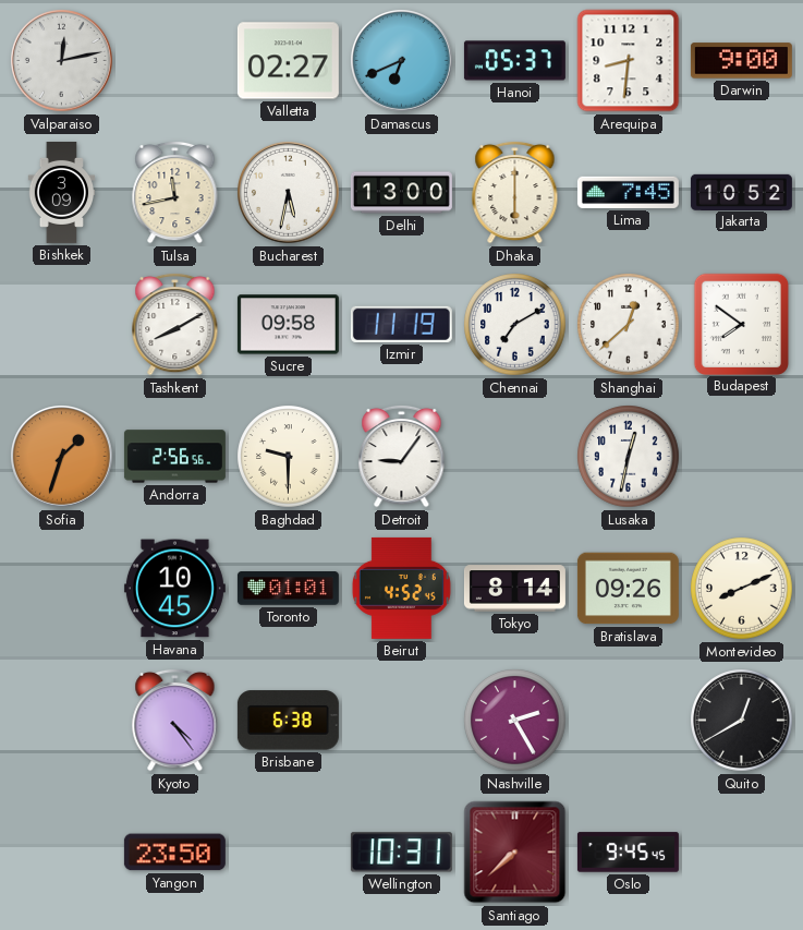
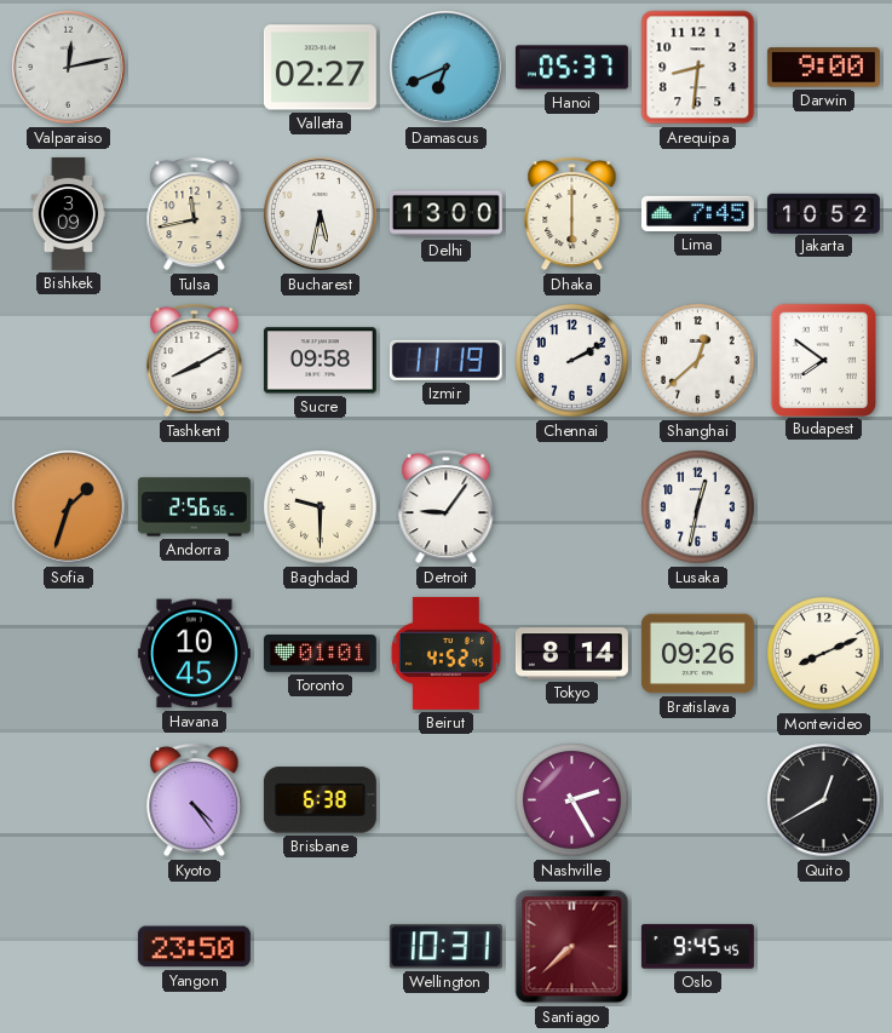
Chennai: 7:10 -> 2:10 (572, 361)
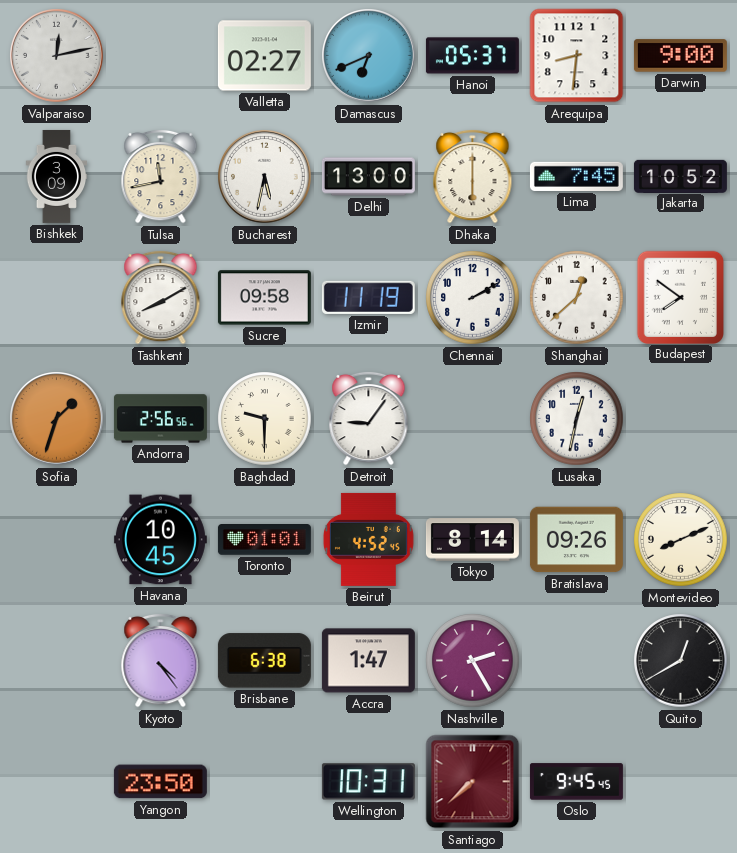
Accra: none -> 1:47 (368, 661)
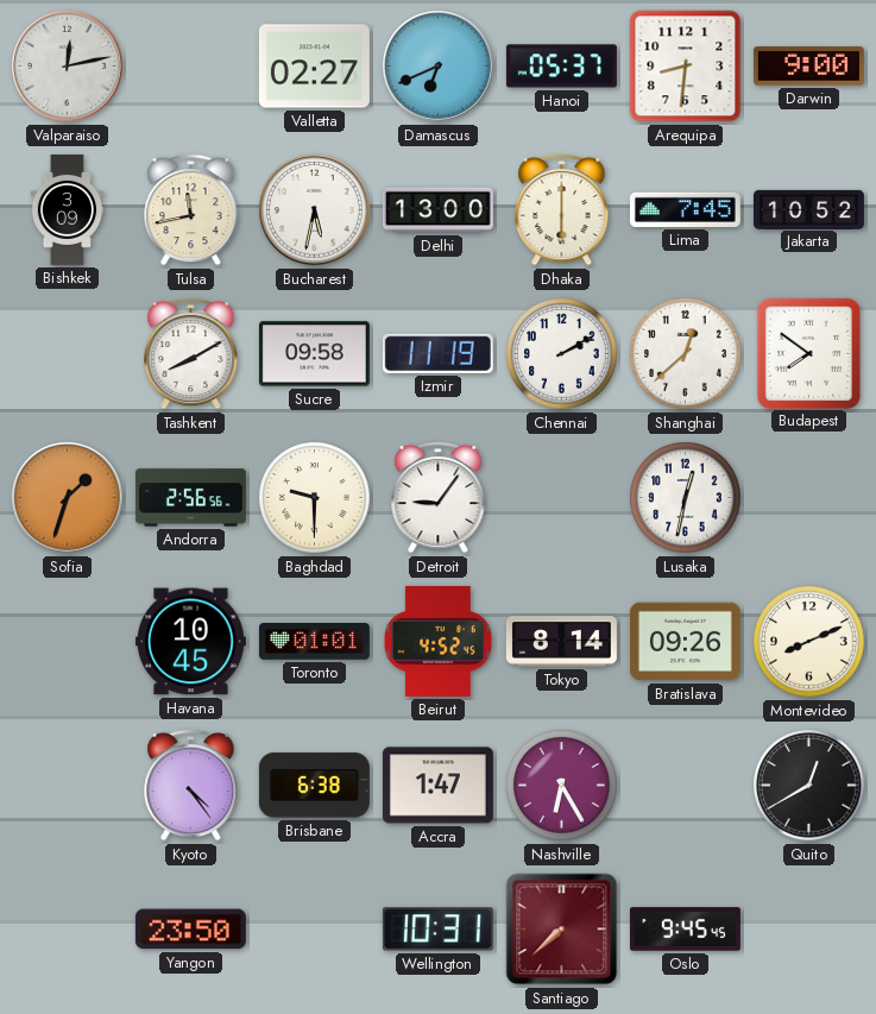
Nashville: 2:25 -> 6:25 (562, 786)
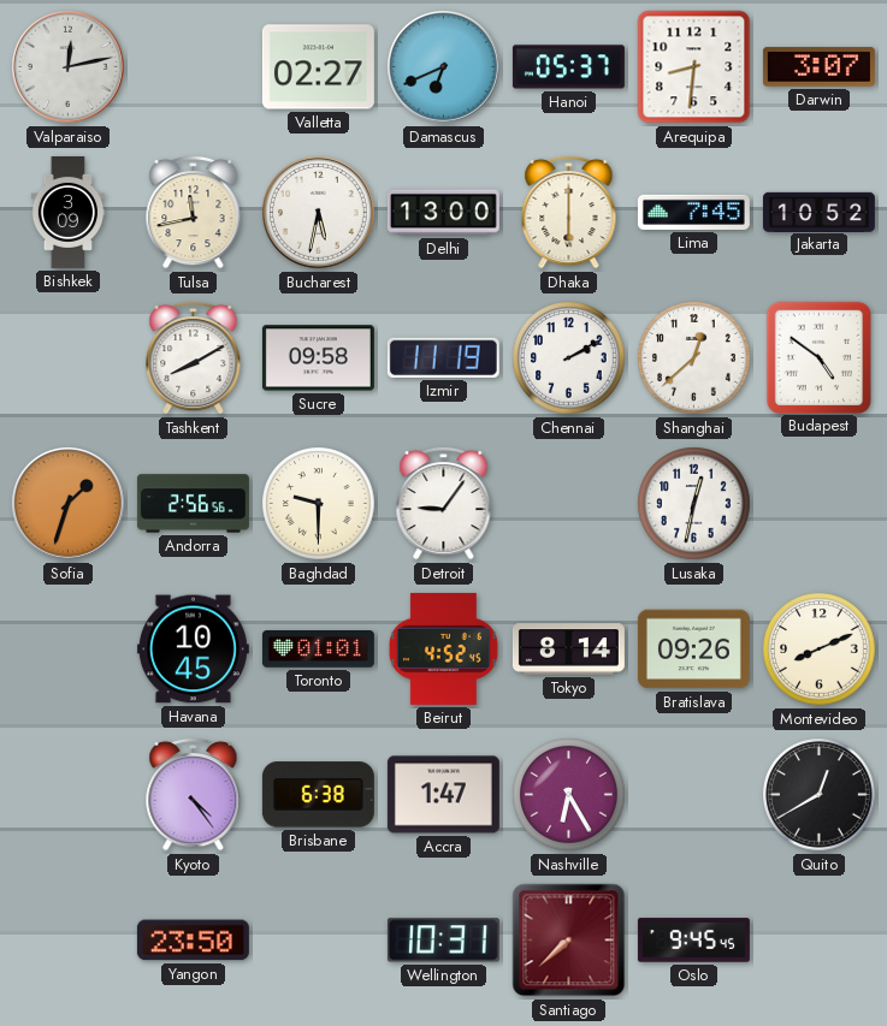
Darwin: 9:00 -> 3:07 (818, 67)
Budapest: 7:51 -> 4:51 (818, 357)
